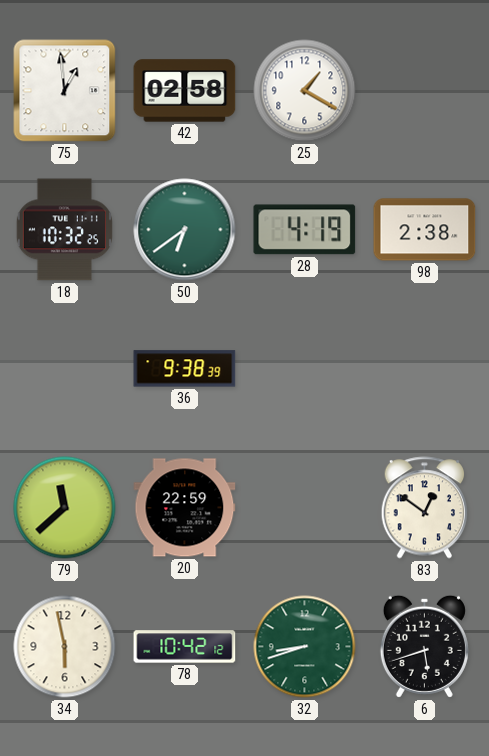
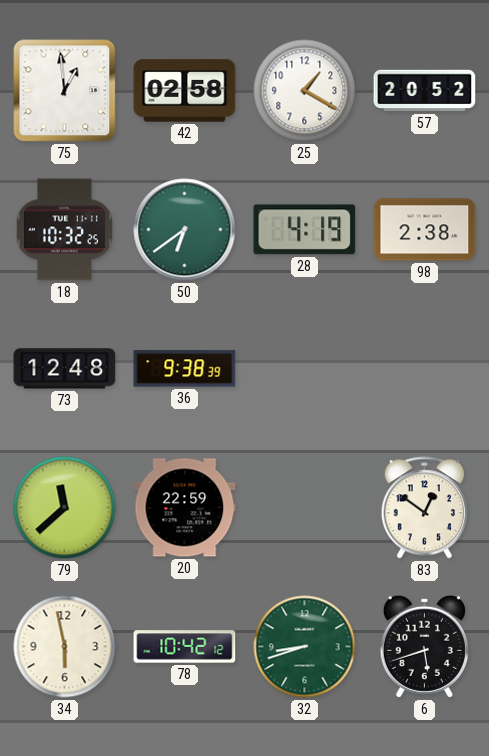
57: none -> 20:52 (425, 91)
73: none -> 12:48 (65, 369)
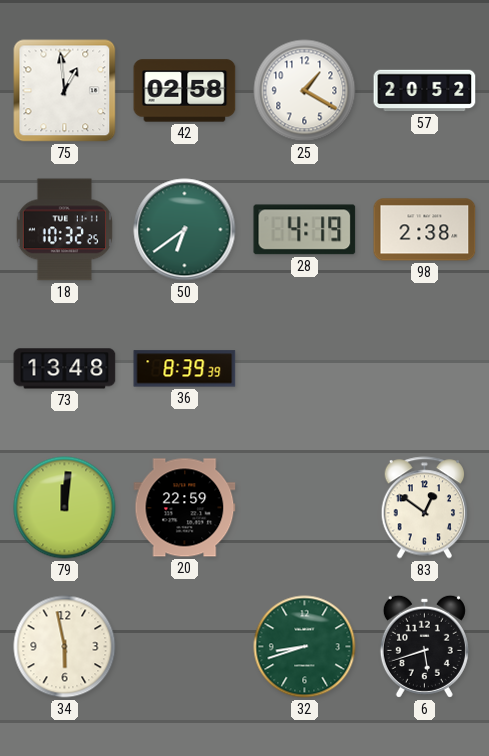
73: 12:48 -> 13:48 (65, 369)
36: 9:38 -> 8:39 (185, 369)
79: 11:38 -> 12:01 (65, 508)
78: 10:42 -> none (185, 647)
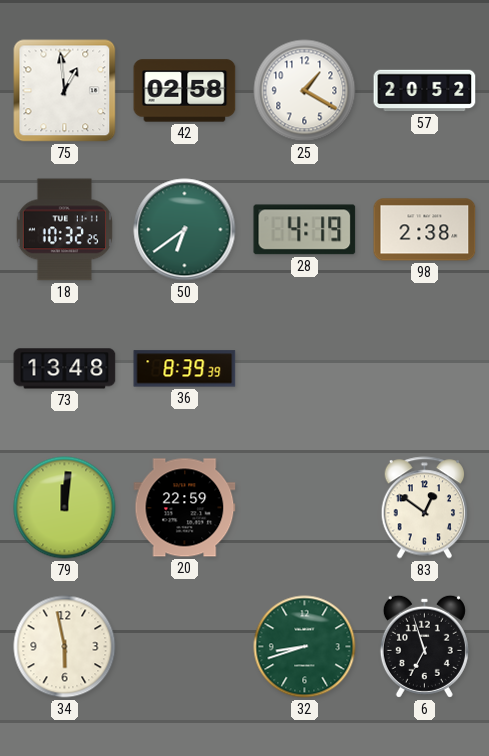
6: 5:42 -> 6:57 (424, 646)
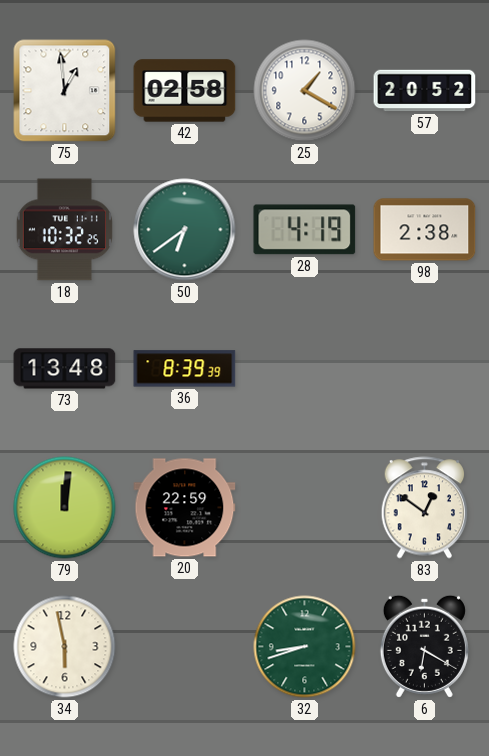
6: 6:57 -> 6:20 (424, 646)
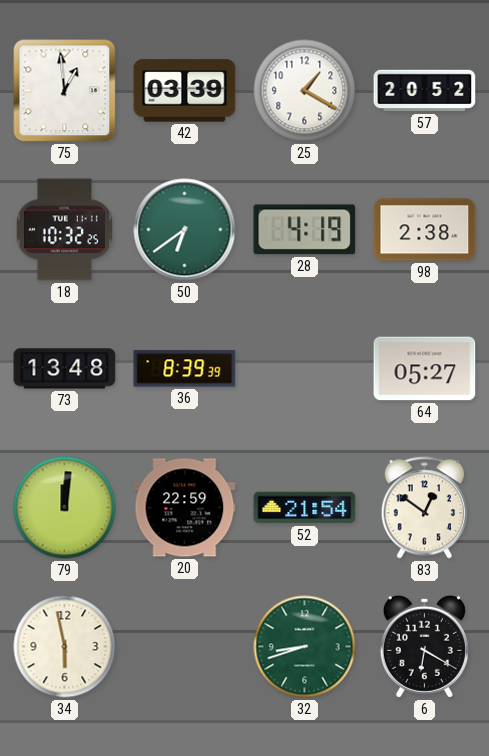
42: 02:58 -> 03:39 (185, 91)
64: none -> 05:27 (425, 369)
52: none -> 21:54 (305, 508)
